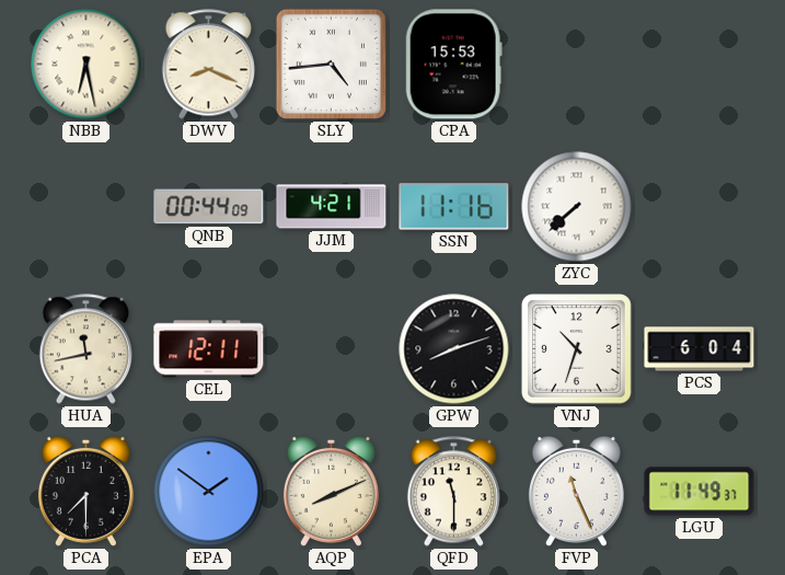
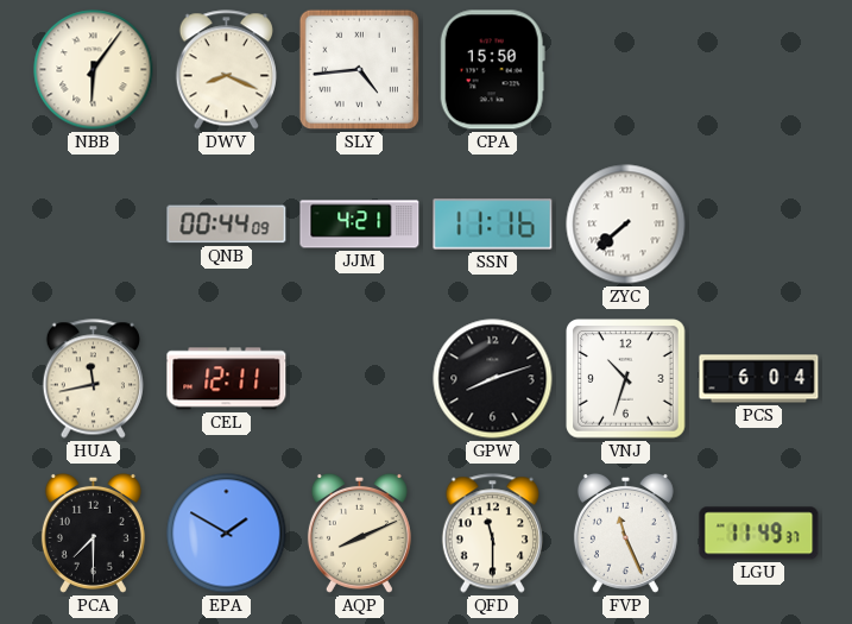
NBB: 6:28 -> 6:06 (94, 70)
CPA: 15:53 -> 15:50 (492, 70)
EPA: 1:51 -> 1:50 (227, 534)
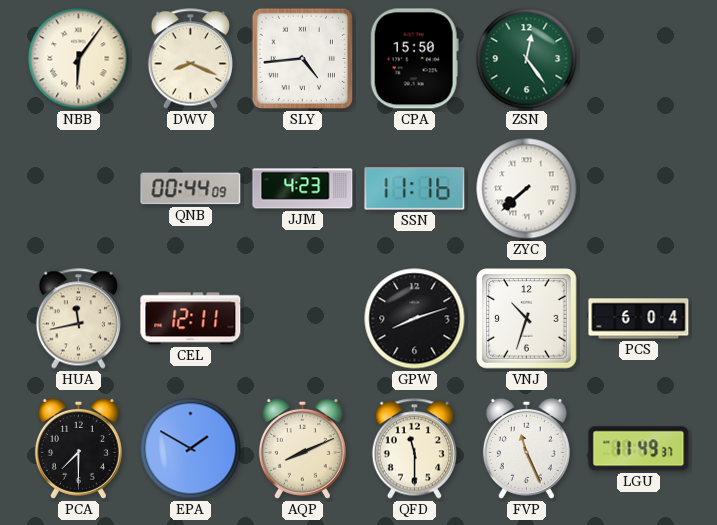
ZSN: none -> 12:24 (527, 59)
JJM: 4:21 -> 4:23 (303, 189)
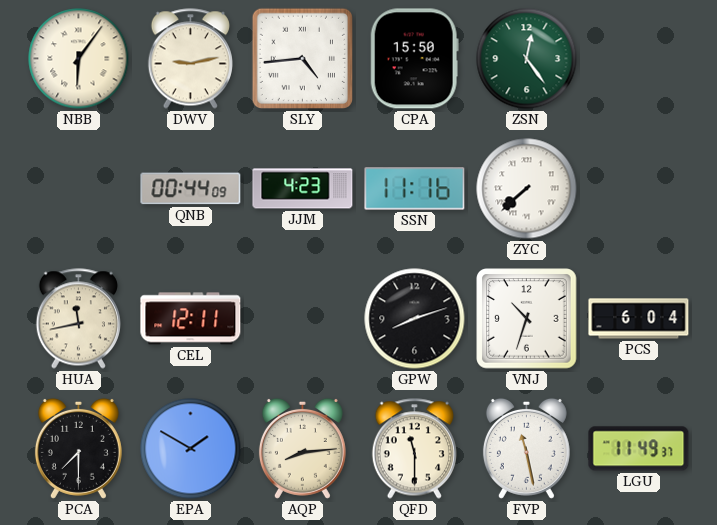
DWV: 8:19 -> 9:13 (190, 59)
AQP: 8:11 -> 8:14 (302, 448)
FVP: 11:26 -> 11:28 (526, 448)
